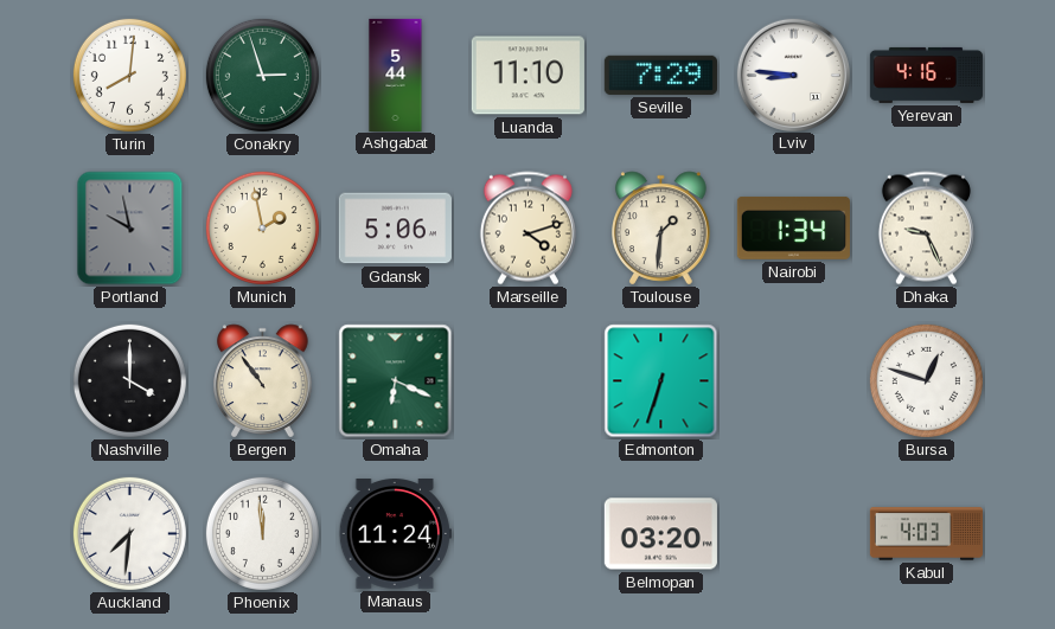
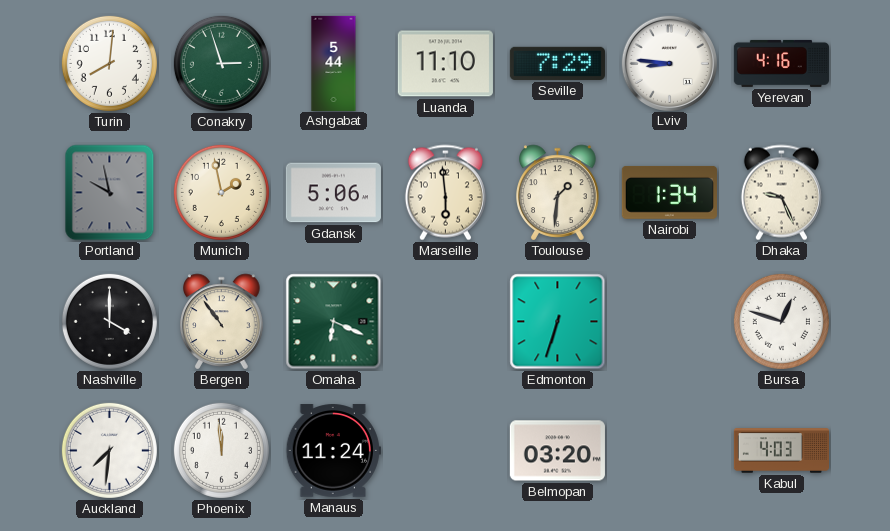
Marseille: 4:12 -> 5:59 (445, 193)
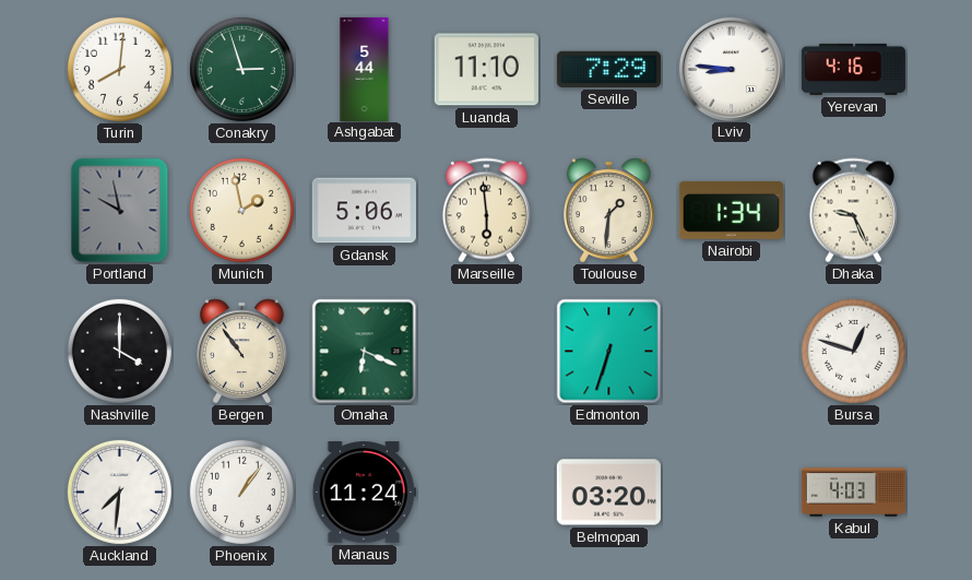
Phoenix: 11:59 -> 1:06 (241, 492)
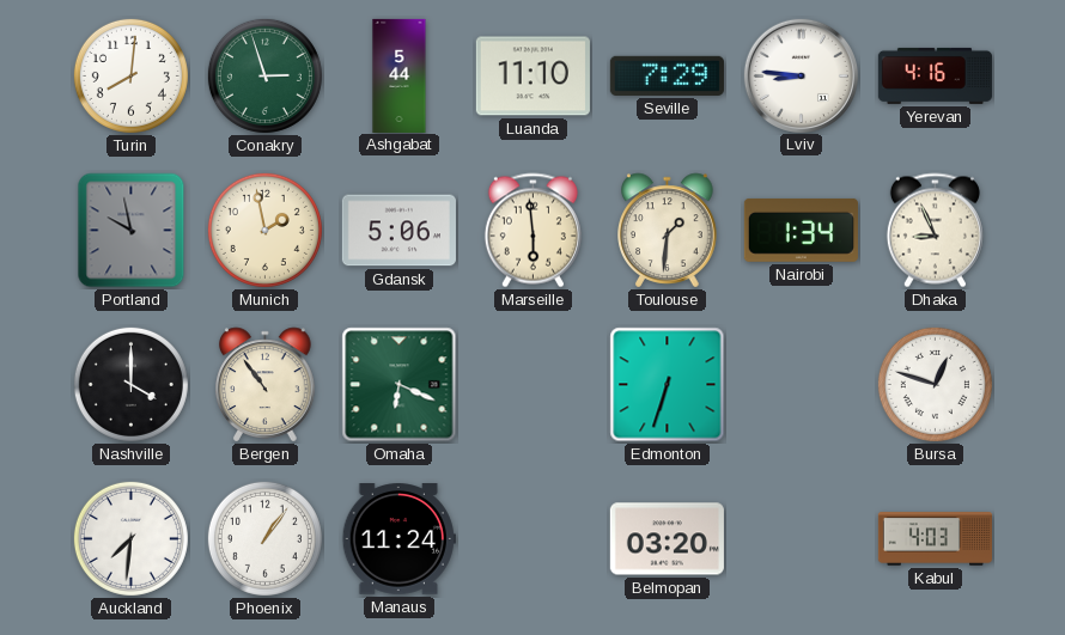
Dhaka: 9:26 -> 8:56 (935, 231)
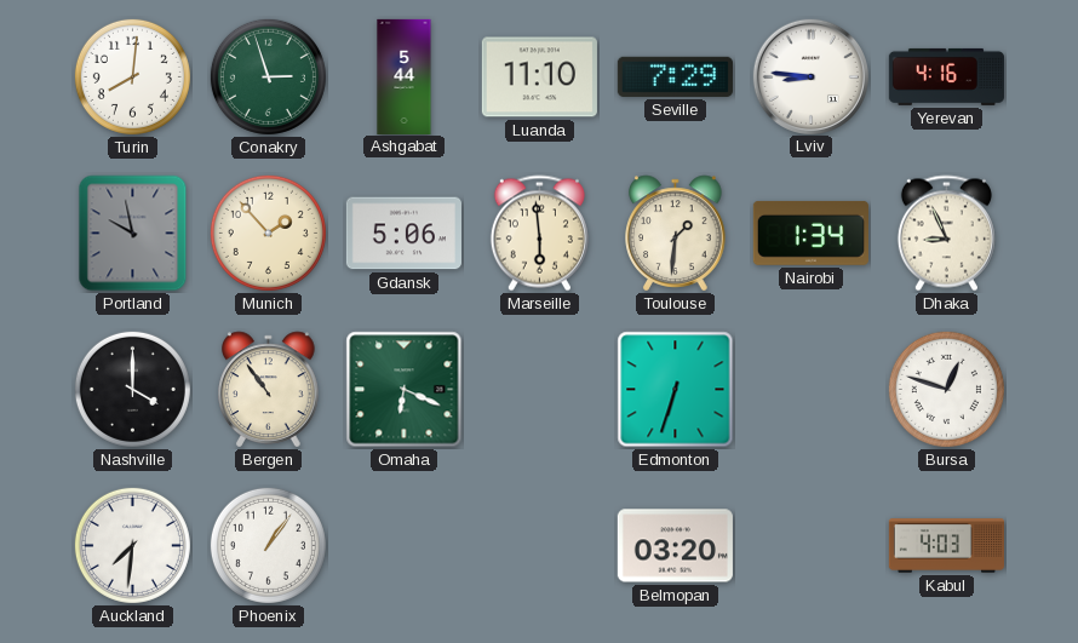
Munich: 1:58 -> 1:53 (268, 232)
Manaus: 11:24 -> none (398, 539)
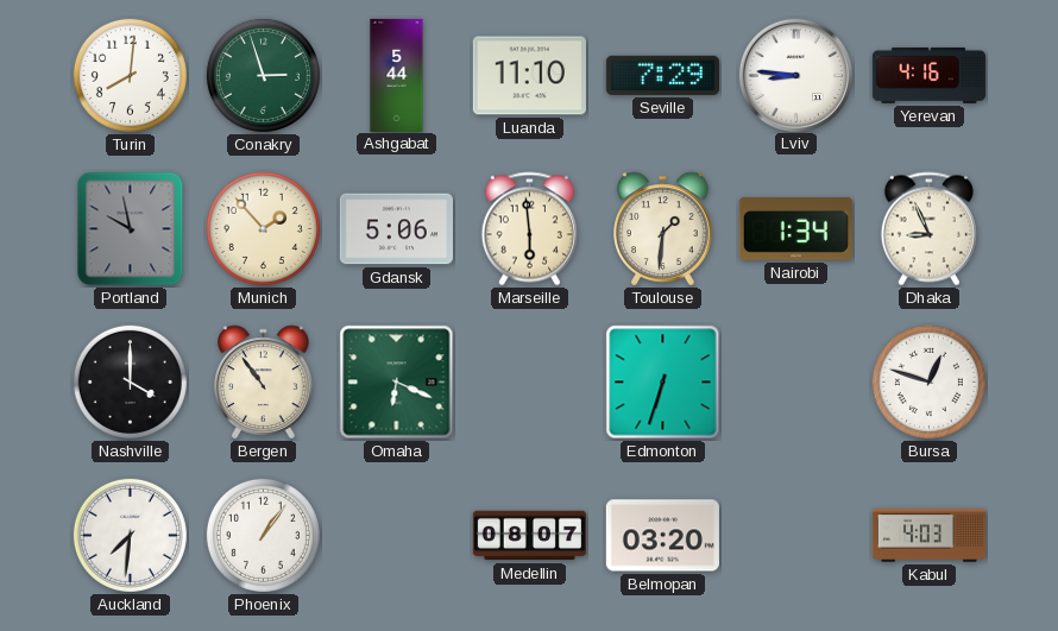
Medellin: none -> 08:07 (529, 536)
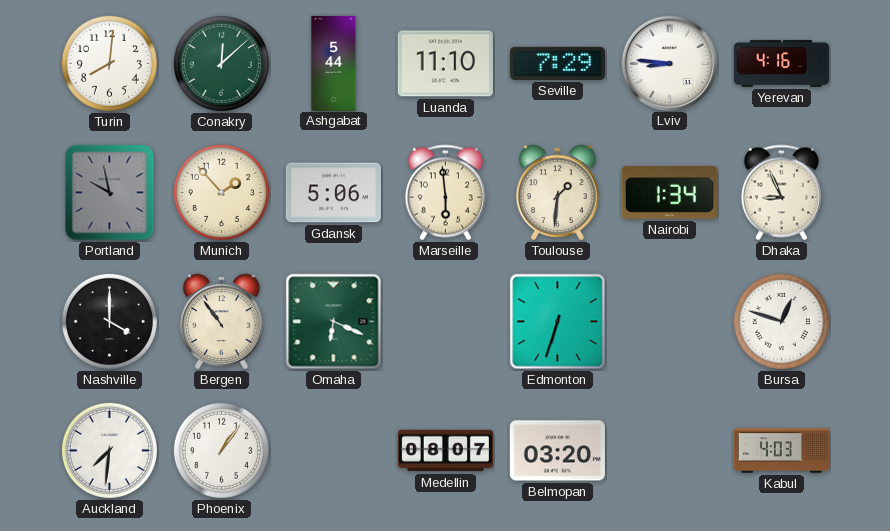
Conakry: 2:57 -> 12:08 (221, 63)
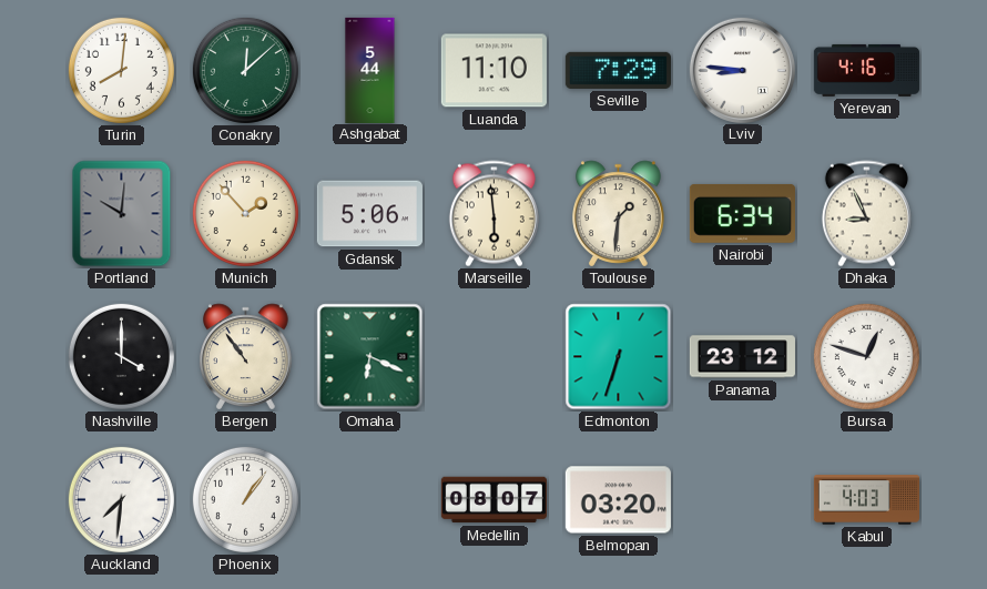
Portland: 9:58 -> 10:01 (122, 214)
Nairobi: 1:34 -> 6:34 (742, 213)
Panama: none -> 23:12 (742, 357)
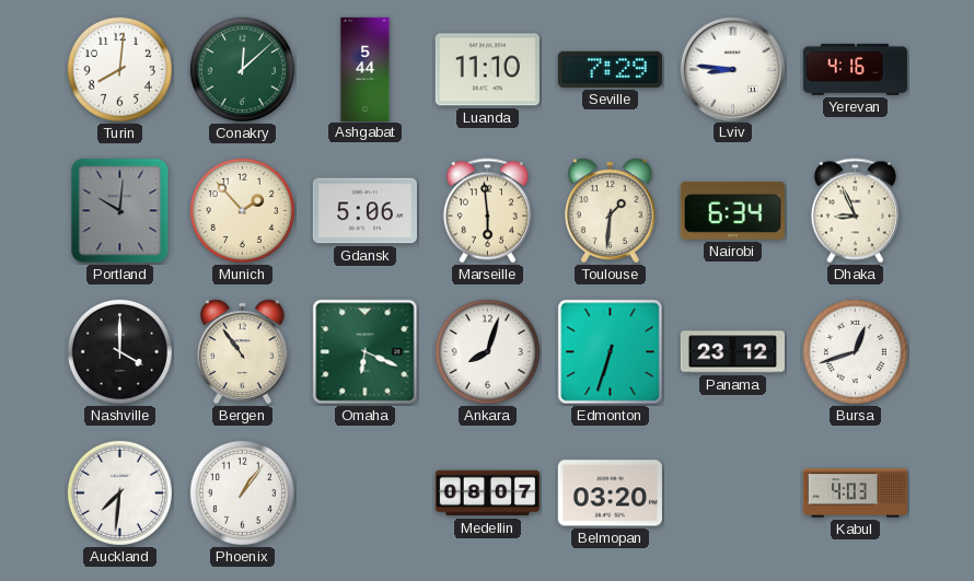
Ankara: none -> 8:03 (487, 351)
Bursa: 12:48 -> 12:42 (855, 351)
